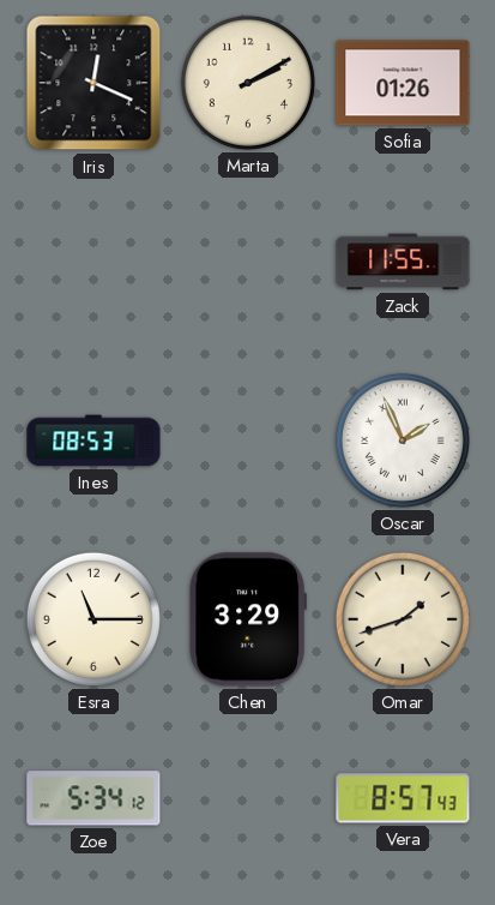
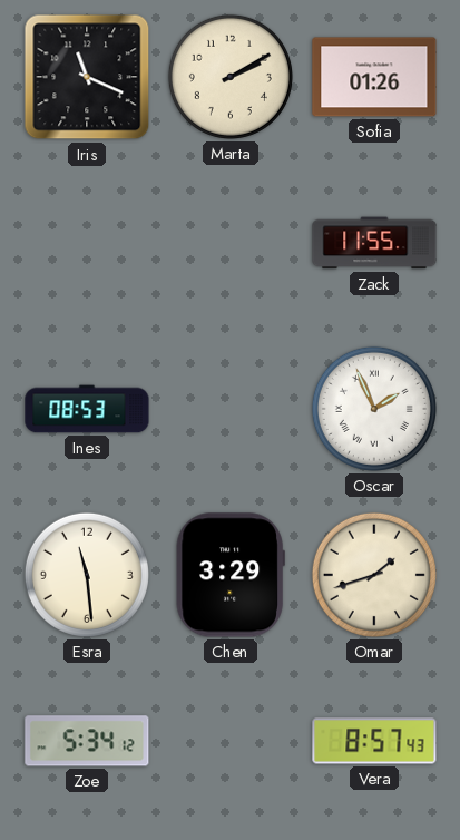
Iris: 12:19 -> 11:19 (87, 77)
Esra: 11:15 -> 11:29 (87, 575)
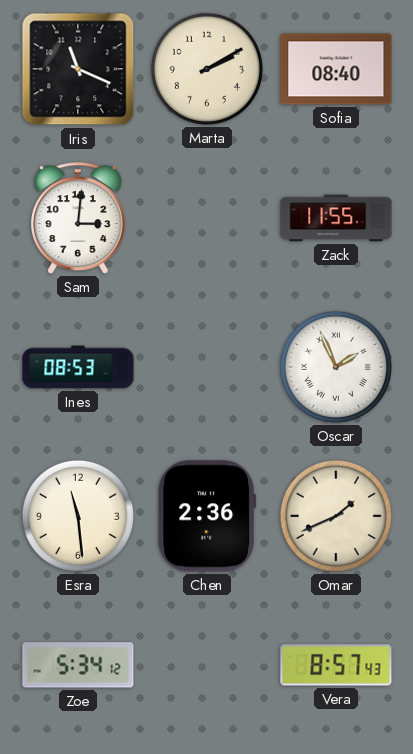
Sofia: 01:26 -> 08:40 (336, 69)
Sam: none -> 3:01 (79, 218)
Chen: 3:29 -> 2:36 (207, 516)
Omar: 1:42 -> 1:41 (336, 516)
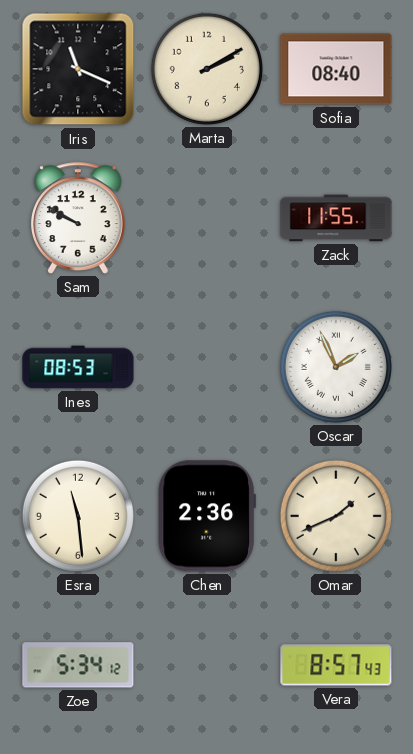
Sam: 3:01 -> 9:50 (79, 218)
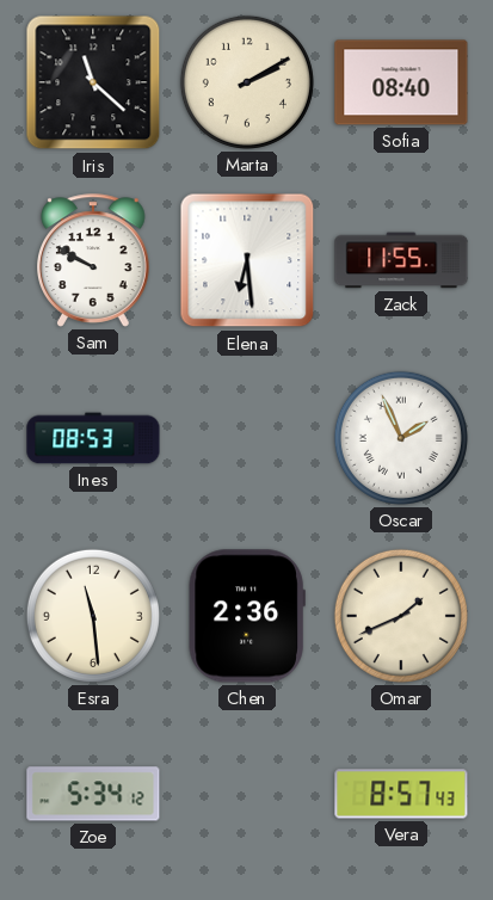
Iris: 11:19 -> 11:22 (93, 82)
Elena: none -> 6:29 (247, 260)
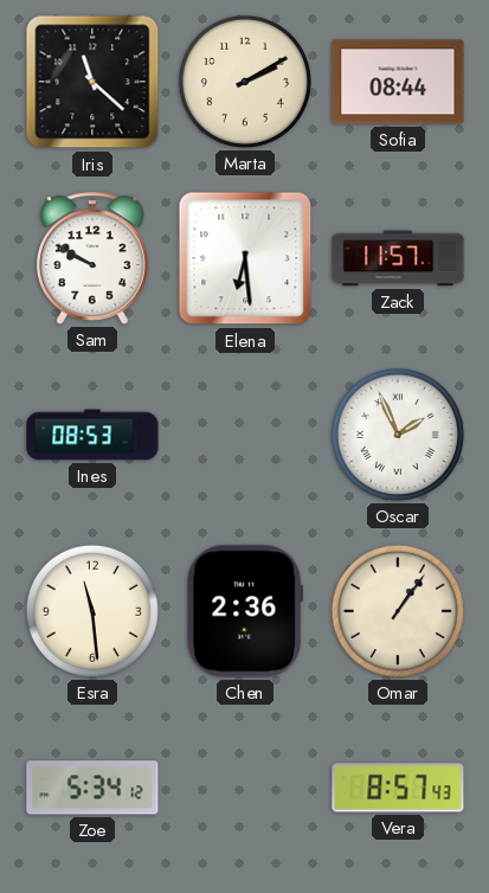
Sofia: 08:40 -> 08:44 (398, 82)
Zack: 11:55 -> 11:57 (398, 258)
Omar: 1:41 -> 1:06 (398, 611)
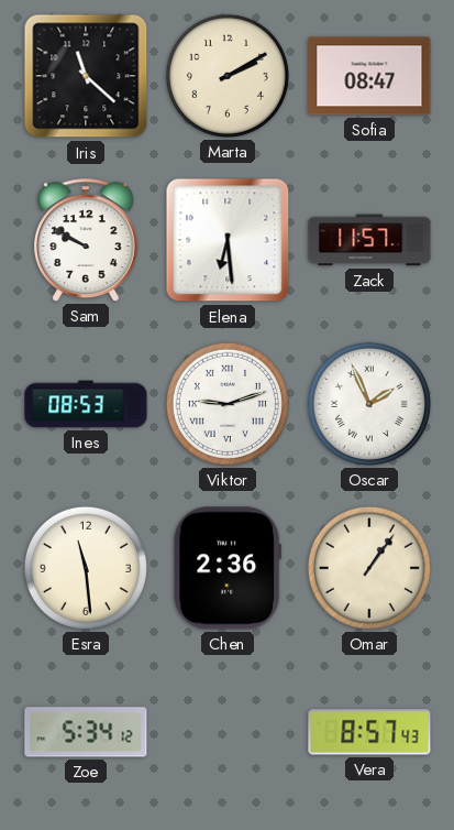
Sofia: 08:44 -> 08:47 (369, 76)
Viktor: none -> 9:12 (228, 404)
